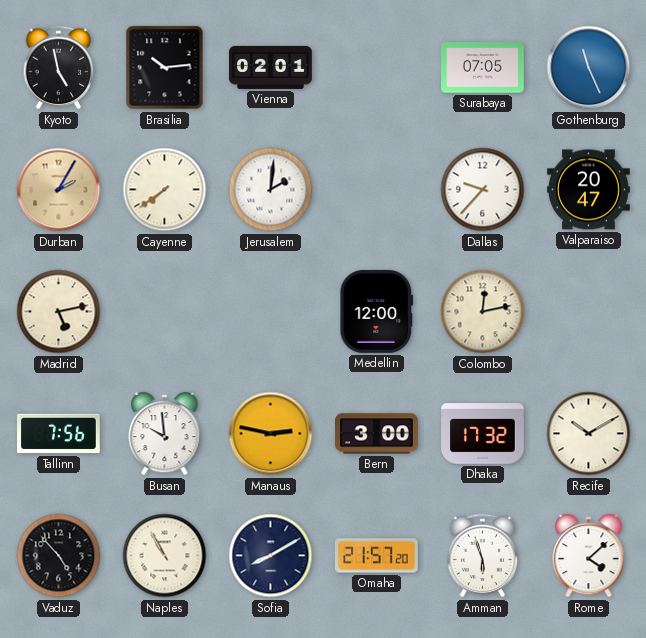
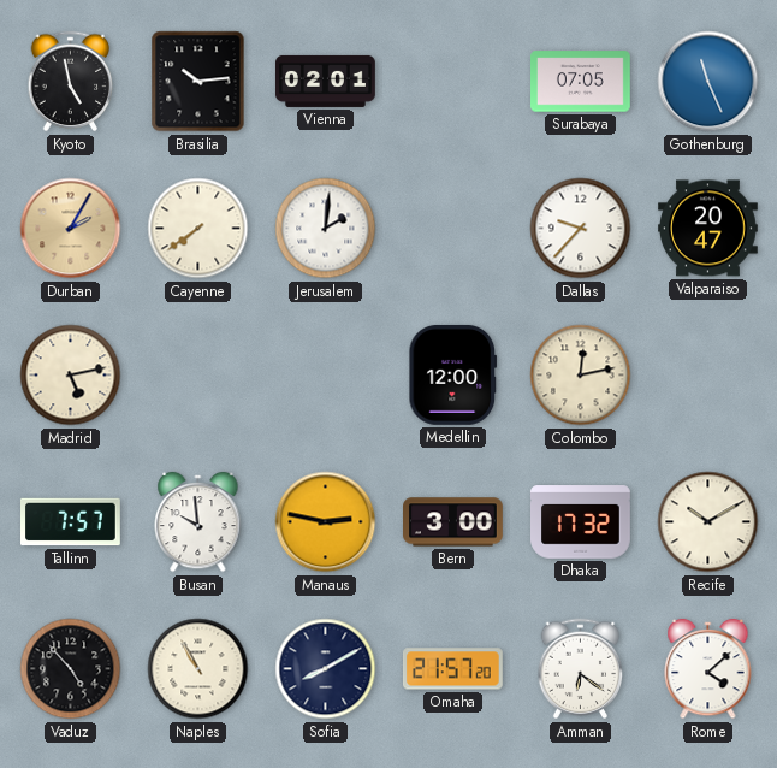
Tallinn: 7:56 -> 7:57 (71, 522)
Amman: 5:57 -> 6:21 (581, 669)
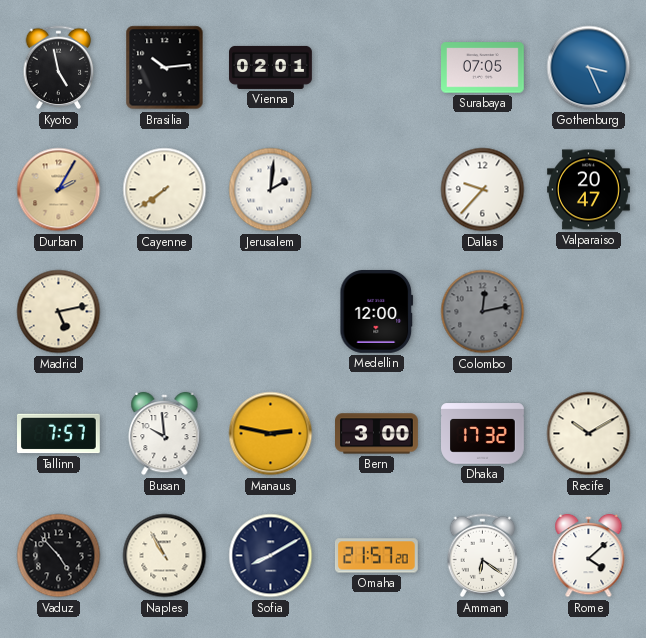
Gothenburg: 11:26 -> 3:26 (589, 68)
Colombo dial: cream -> grey (483, 312)
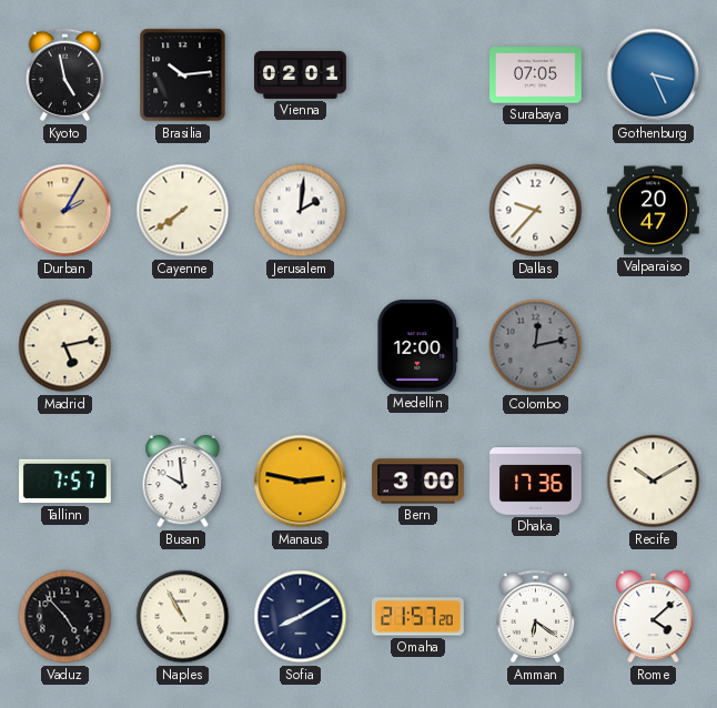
Dhaka: 17:32 -> 17:36 (536, 482)
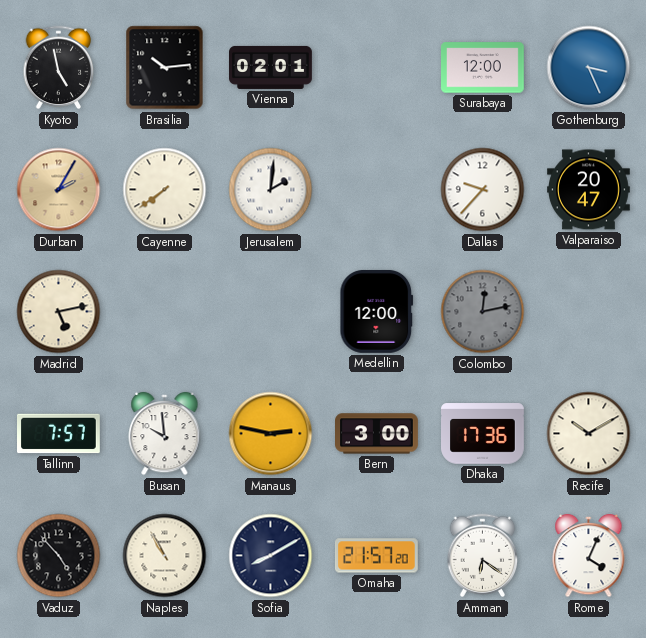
Surabaya: 07:05 -> 12:00 (483, 68)
Rome: 4:08 -> 4:04 (589, 556)
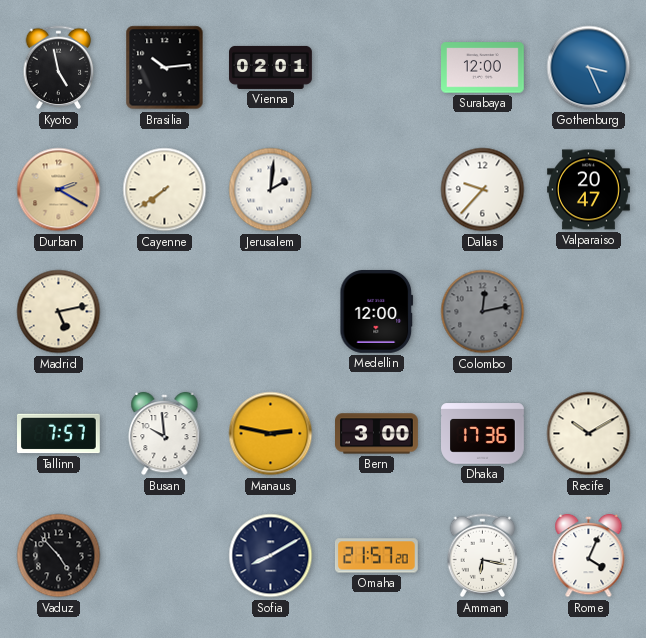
Durban: 2:05 -> 2:20 (59, 190)
Naples: 10:55 -> none (165, 556)
Amman: 6:21 -> 6:17 (483, 556)
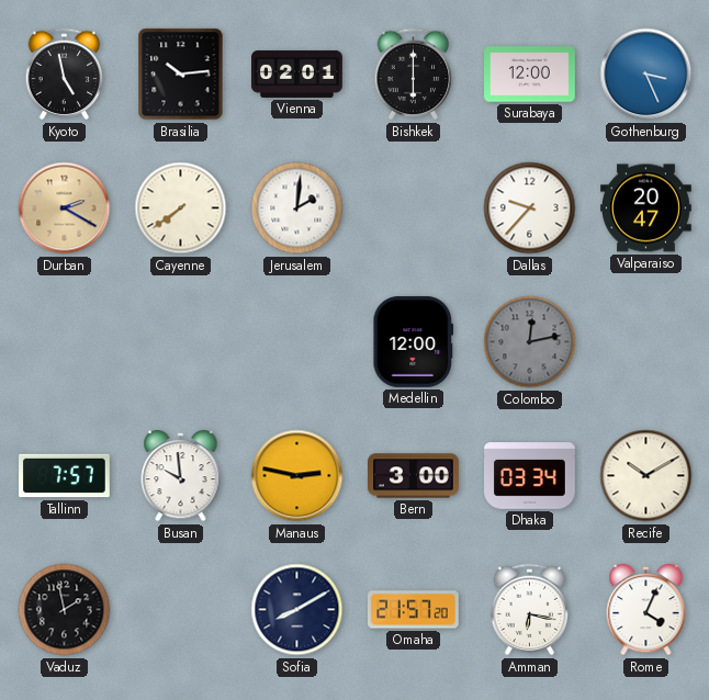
Bishkek: none -> 6:00 (414, 75)
Madrid: 5:13 -> none (59, 312)
Dhaka: 17:36 -> 03:34 (530, 476)
Vaduz: 4:53 -> 1:58 (65, 610)
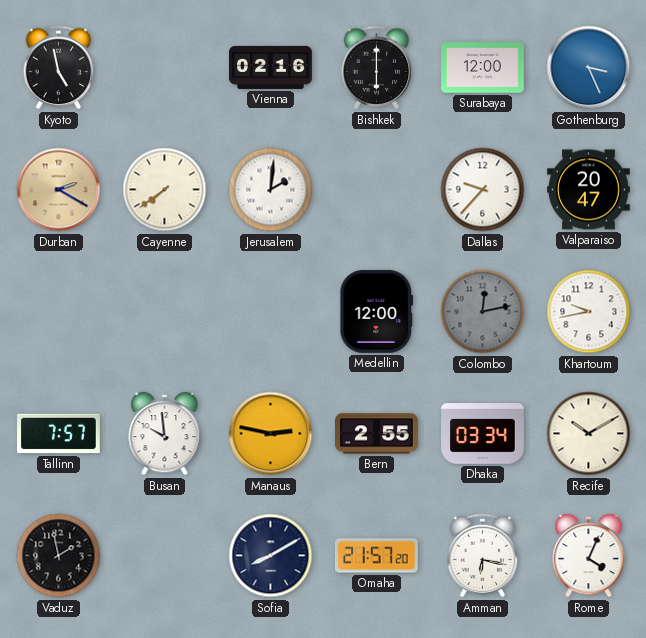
Brasilia: 10:14 -> none (181, 75)
Vienna: 02:01 -> 02:16 (271, 67)
Khartoum: none -> 9:43 (589, 312)
Bern: 3:00 -> 2:55 (377, 434)
